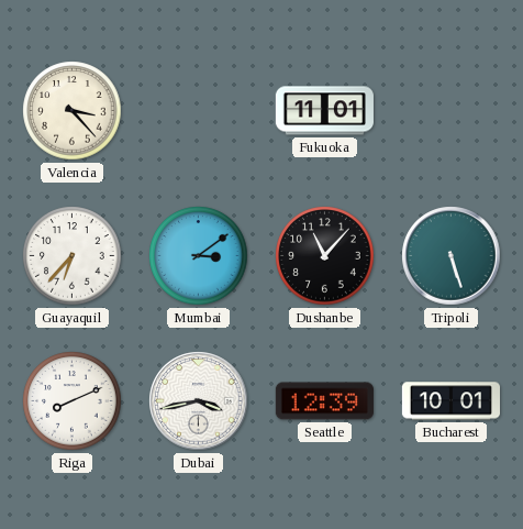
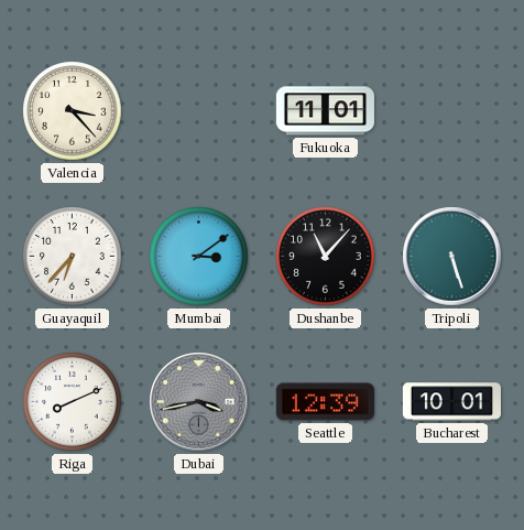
Dubai dial: white -> grey (199, 402)
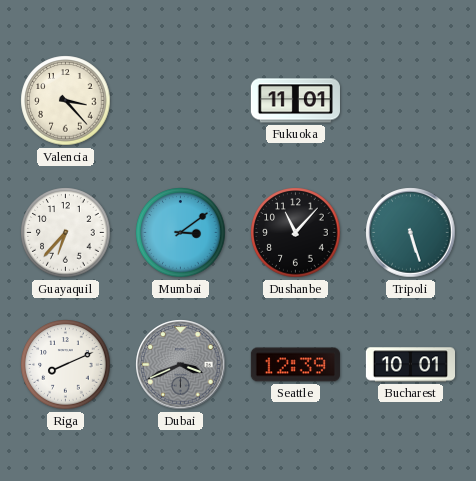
Dubai: 3:43 -> 3:41 (181, 365)
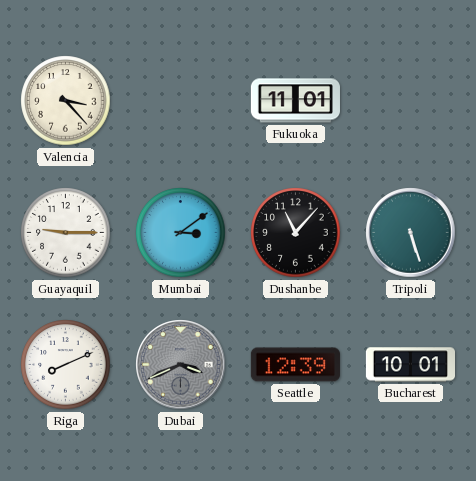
Guayaquil: 6:37 -> 9:15 (66, 233)
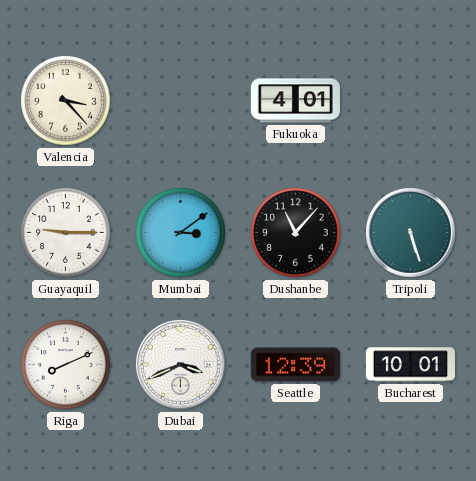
Fukuoka: 11:01 -> 4:01 (295, 101)
Dubai dial: grey -> white (181, 365)
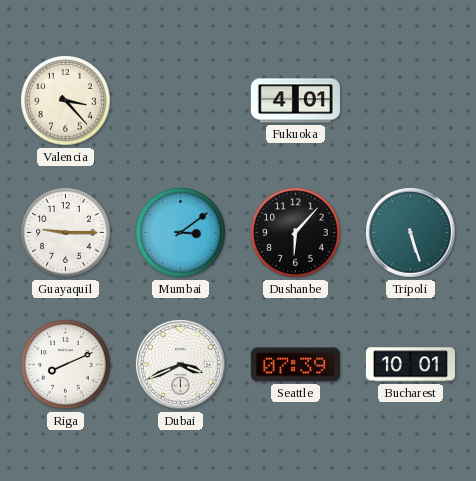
Dushanbe: 11:07 -> 6:07 (296, 233)
Seattle: 12:39 -> 07:39 (295, 365)
